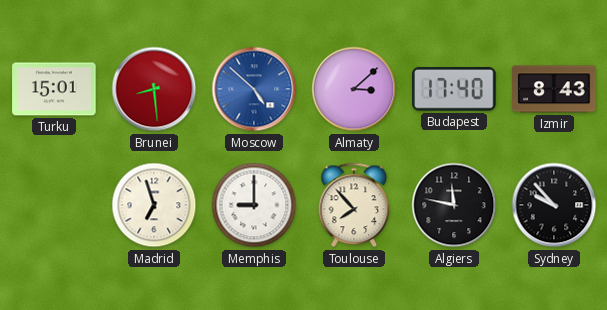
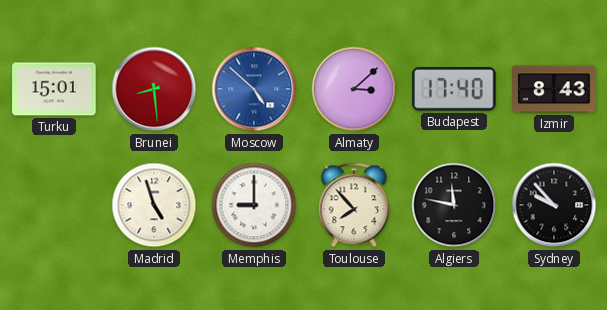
Madrid: 6:57 -> 4:57 (154, 205)
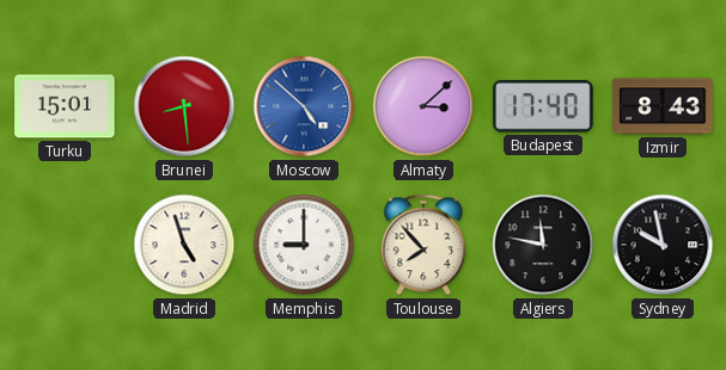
Sydney: 9:53 -> 9:58 (663, 245)
